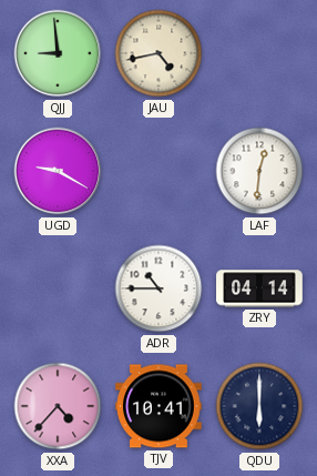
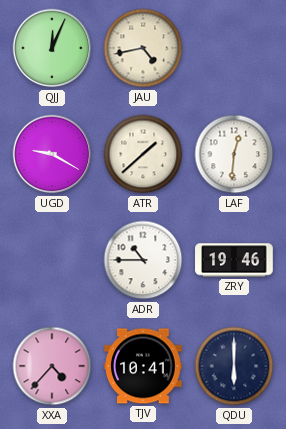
QJJ: 8:59 -> 12:04 (52, 48)
ATR: none -> 1:38 (143, 154)
ZRY: 04:14 -> 19:46 (234, 260)
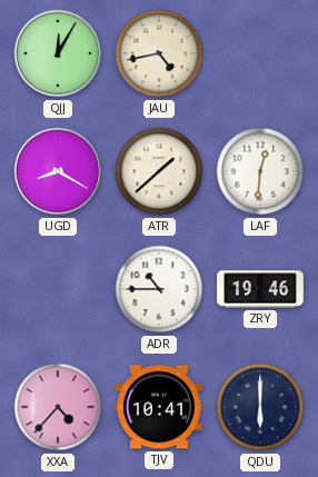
QJJ: 12:04 -> 12:05 (58, 53)
UGD: 9:20 -> 8:20 (58, 171)
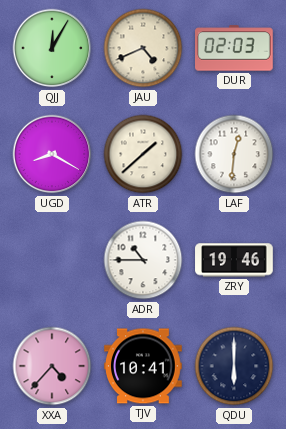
JAU: 4:43 -> 4:41 (143, 48)
DUR: none -> 02:03 (235, 48)
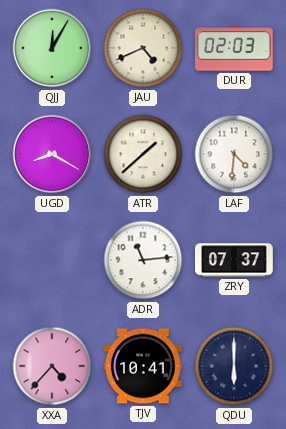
LAF: 12:31 -> 4:31 (234, 154)
ADR: 10:45 -> 11:14 (143, 260)
ZRY: 19:46 -> 07:37 (234, 260)
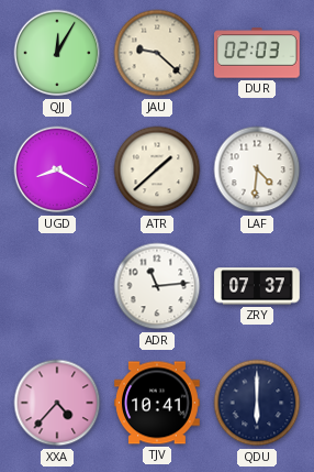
JAU: 4:41 -> 9:22 (157, 53)
